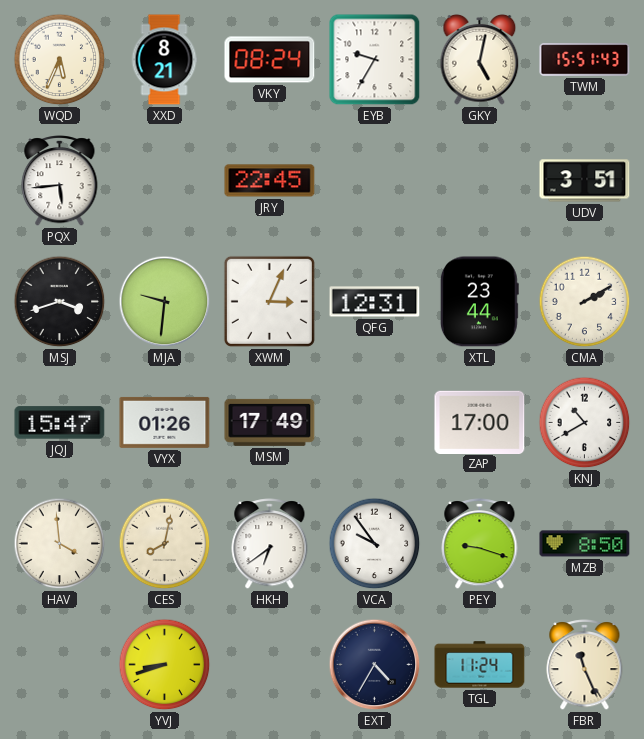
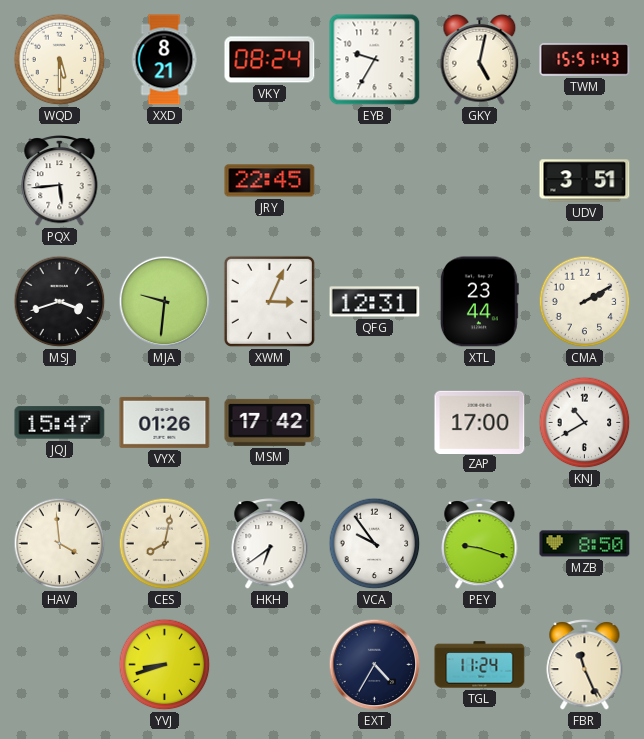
WQD: 5:34 -> 5:30 (60, 60)
MSM: 17:49 -> 17:42 (270, 422)
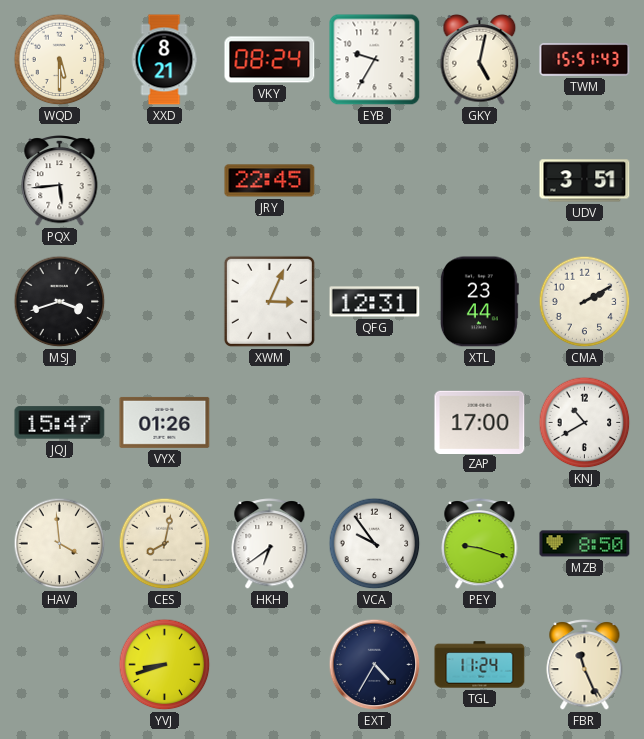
MJA: 9:31 -> none (165, 302)
MSM: 17:42 -> none (270, 422)
